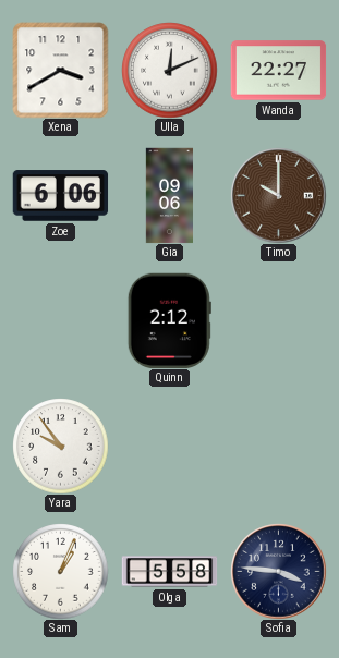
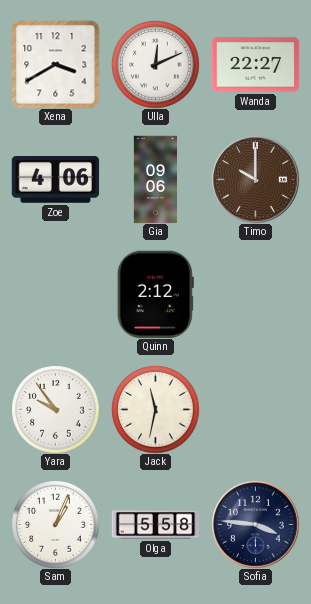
Zoe: 6:06 -> 4:06 (55, 180)
Jack: none -> 11:32 (155, 409)
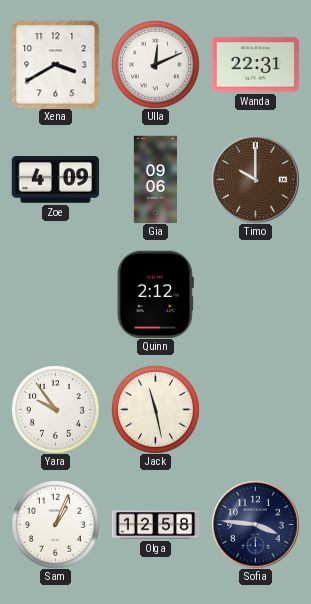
Wanda: 22:27 -> 22:31 (255, 65)
Zoe: 4:06 -> 4:09 (55, 180)
Jack: 11:32 -> 11:28 (155, 409)
Olga: 5:58 -> 12:58 (155, 525)
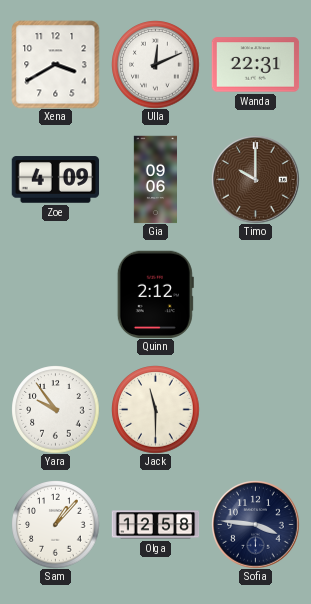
Jack: 11:28 -> 11:30 (155, 409)
Sam: 1:04 -> 1:07 (55, 524)
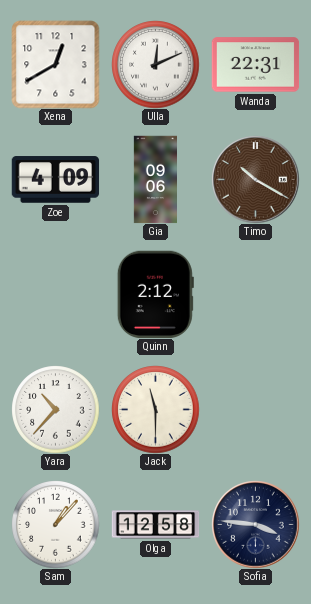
Xena: 3:40 -> 12:40 (55, 64)
Timo: 10:00 -> 10:20 (255, 179)
Yara: 9:54 -> 10:37 (55, 409)
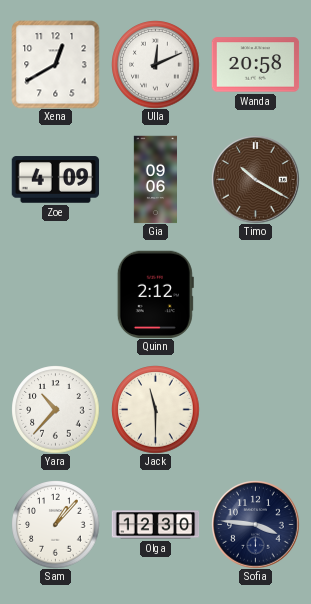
Wanda: 22:31 -> 20:58 (255, 65)
Olga: 12:58 -> 12:30 (155, 525)
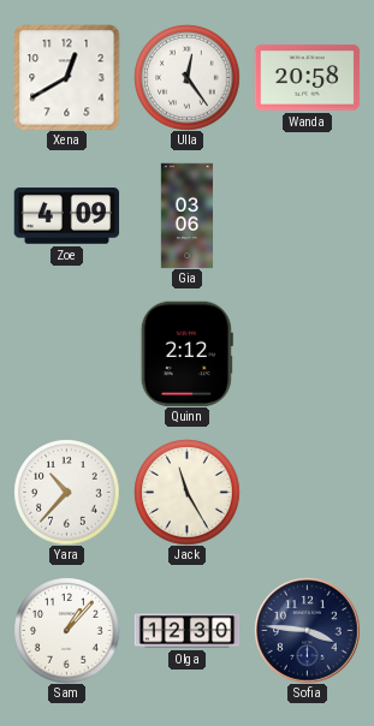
Ulla: 12:11 -> 12:24 (186, 77)
Gia: 09:06 -> 03:06 (186, 215)
Timo: 10:20 -> none (255, 179)
Jack: 11:30 -> 11:25 (186, 492)
